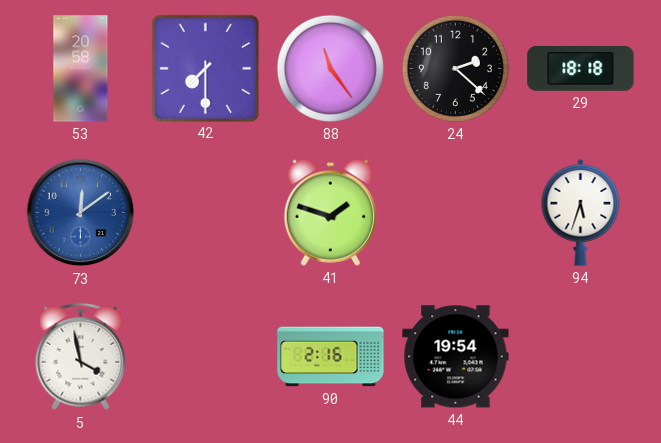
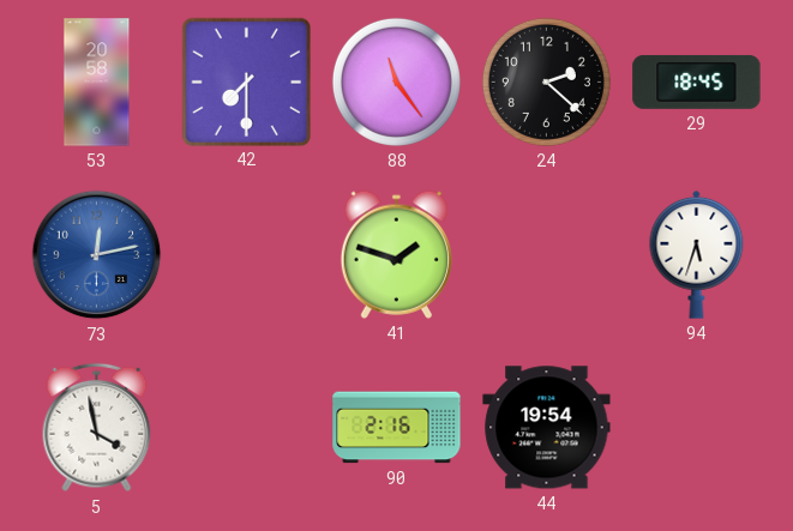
29: 18:18 -> 18:45 (697, 83)
73: 12:09 -> 12:13 (97, 255)
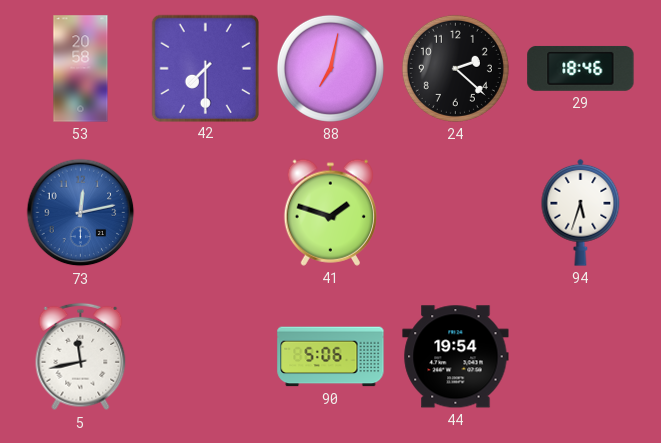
88: 11:24 -> 7:02 (330, 68)
29: 18:45 -> 18:46 (581, 69)
5: 3:58 -> 11:43 (81, 357)
90: 2:16 -> 5:06 (331, 357)
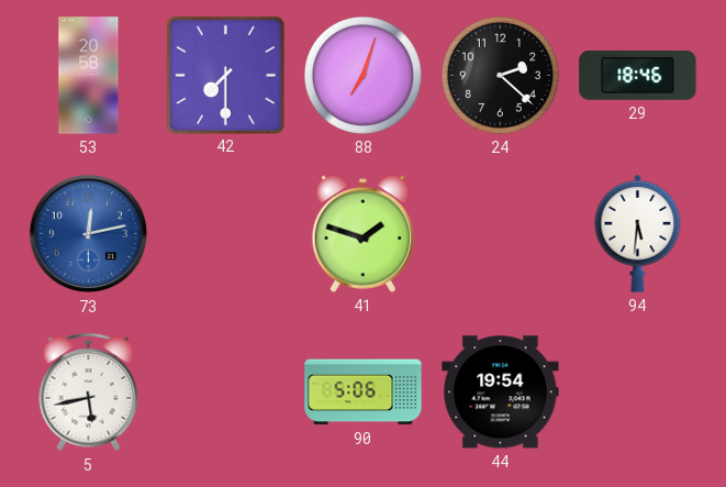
88: 7:02 -> 7:03 (362, 75)
94: 5:33 -> 5:31 (638, 233)
5: 11:43 -> 5:43 (89, 392)
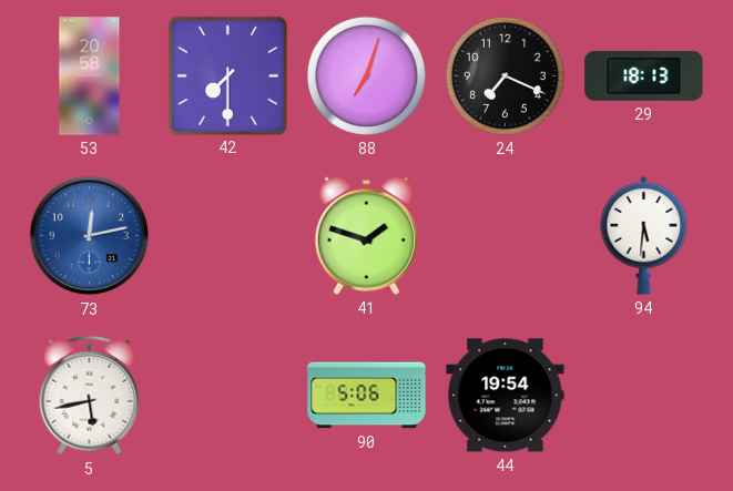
24: 2:22 -> 7:19 (505, 75)
29: 18:46 -> 18:13 (644, 76)
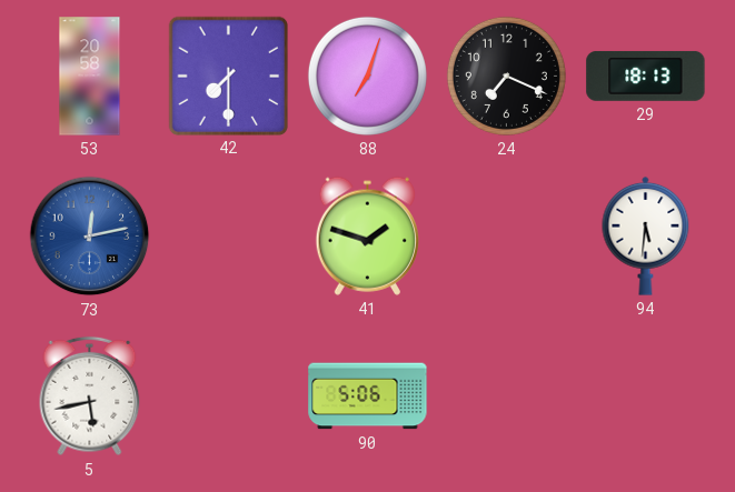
44: 19:54 -> none (506, 396)
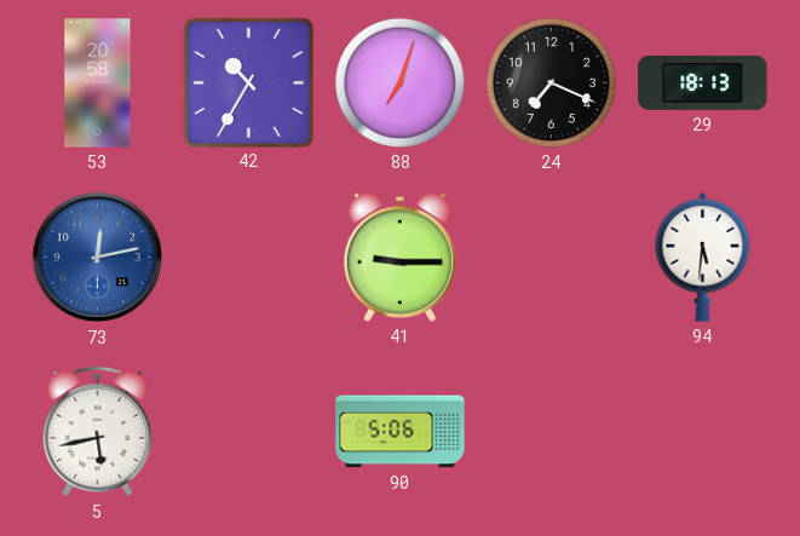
42: 7:30 -> 10:35 (248, 82)
41: 1:48 -> 9:15 (399, 257)
